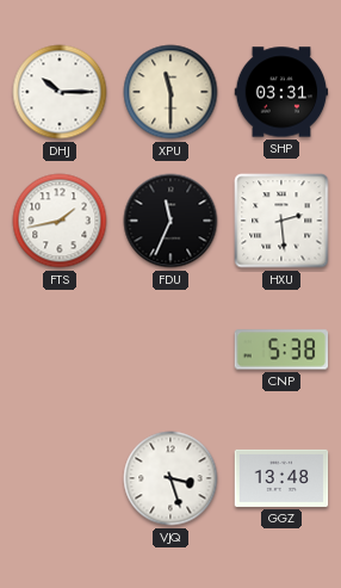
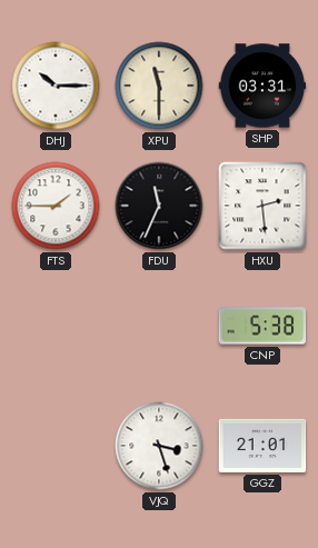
FTS: 1:43 -> 1:45 (56, 206)
GGZ: 13:48 -> 21:01 (262, 446)
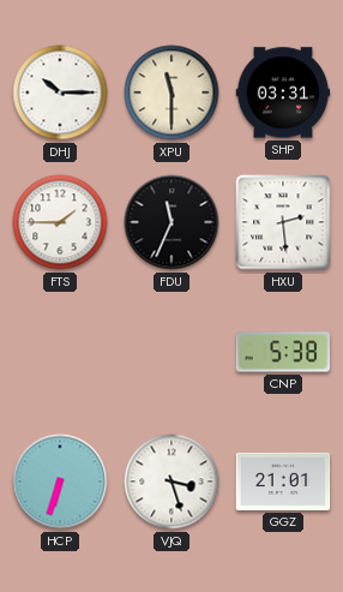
HCP: none -> 6:33 (60, 482)
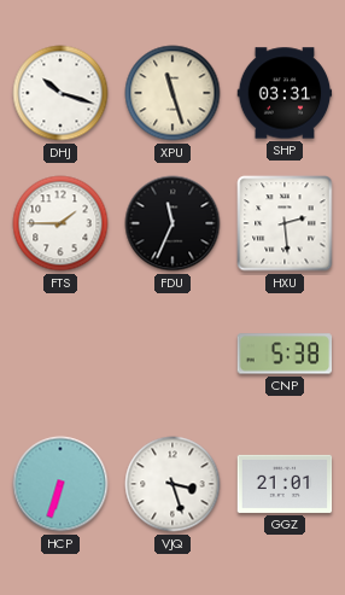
DHJ: 10:15 -> 10:18 (60, 93)
XPU: 11:30 -> 11:27 (172, 93)
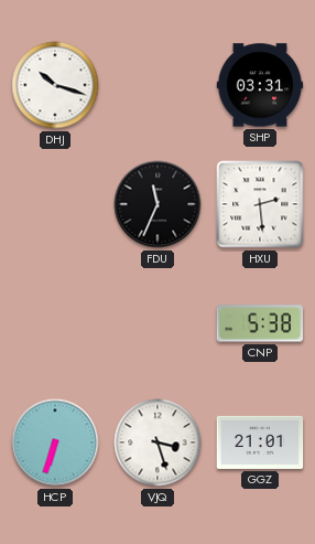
XPU: 11:27 -> none (172, 93)
FTS: 1:45 -> none (60, 223)
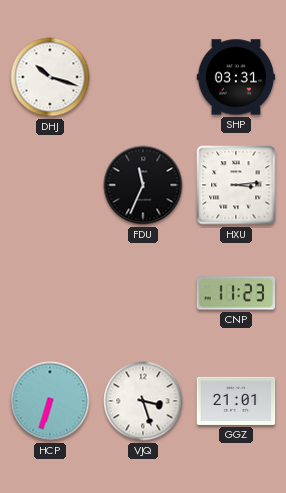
HXU: 2:29 -> 3:14 (236, 185)
CNP: 5:38 -> 11:23 (236, 293)
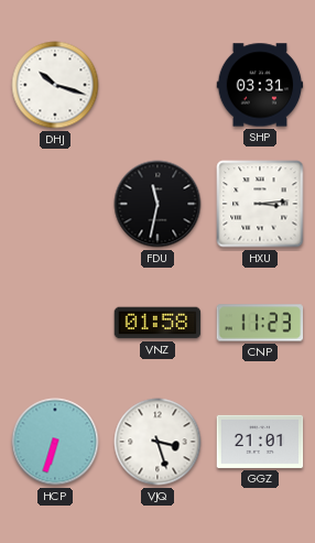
FDU: 11:34 -> 11:32 (157, 204)
VNZ: none -> 01:58 (157, 323)
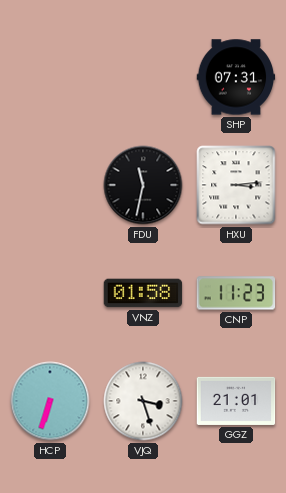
DHJ: 10:18 -> none (55, 85)
SHP: 03:31 -> 07:31 (236, 77)
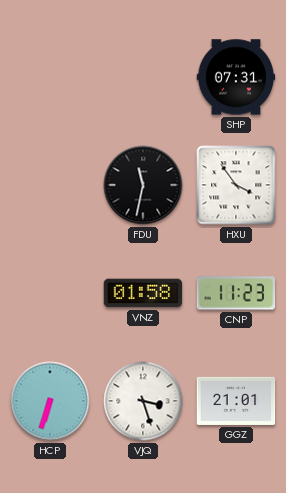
HXU: 3:14 -> 3:54 (236, 185)
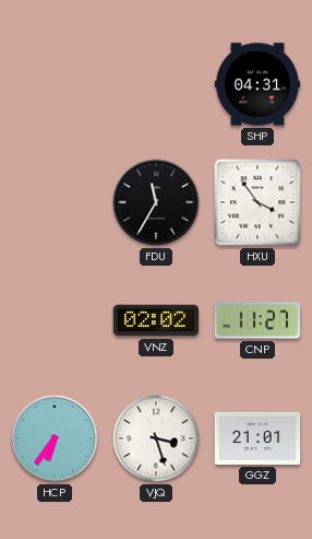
SHP: 07:31 -> 04:31 (257, 84)
FDU: 11:32 -> 11:35 (156, 202)
VNZ: 01:58 -> 02:02 (156, 320)
CNP: 11:23 -> 11:27 (257, 320)
HCP: 6:33 -> 6:36 (55, 438)
